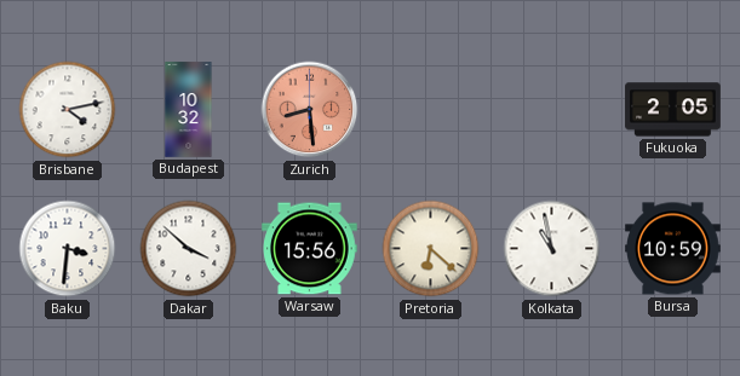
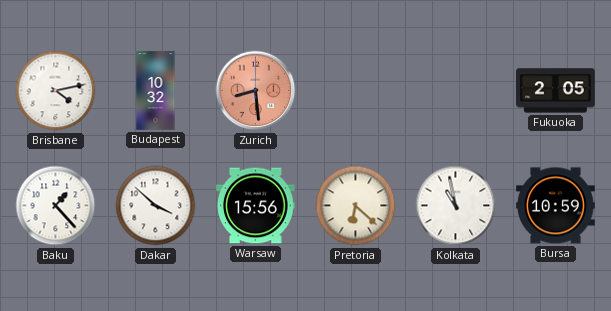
Baku: 3:31 -> 1:23 (56, 206)
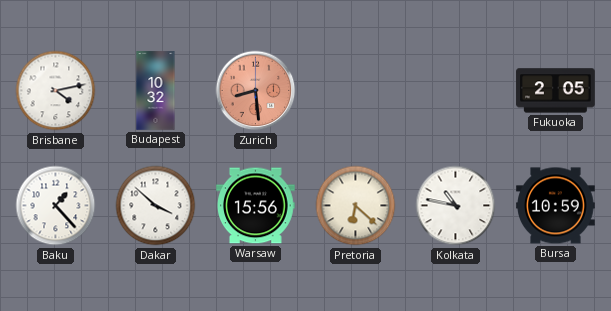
Kolkata: 10:58 -> 10:47 (456, 206)
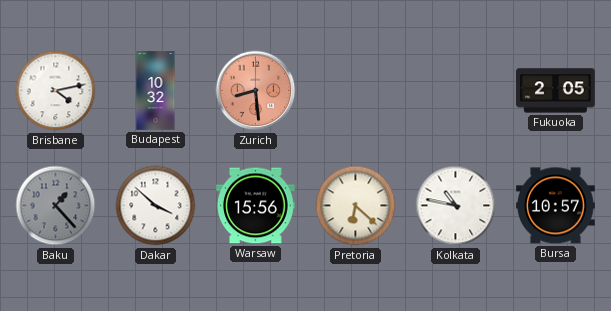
Baku dial: white -> grey (56, 206)
Bursa: 10:59 -> 10:57 (556, 206)
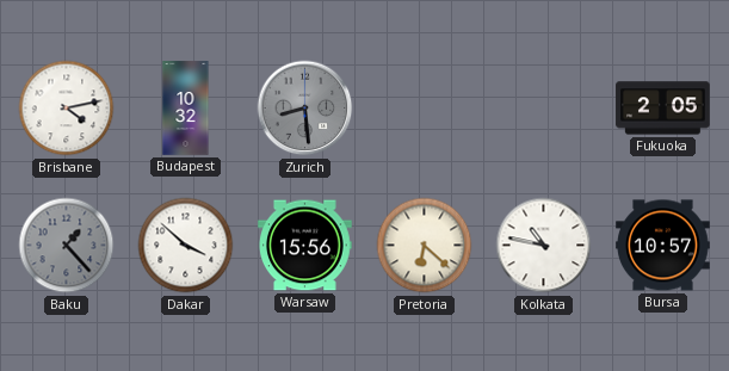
Zurich dial: salmon -> grey (305, 109)
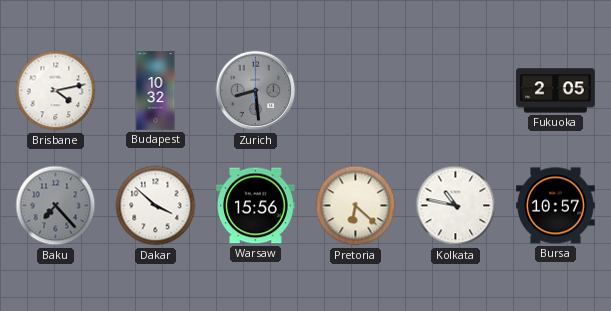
Baku: 1:23 -> 7:23 (56, 206)
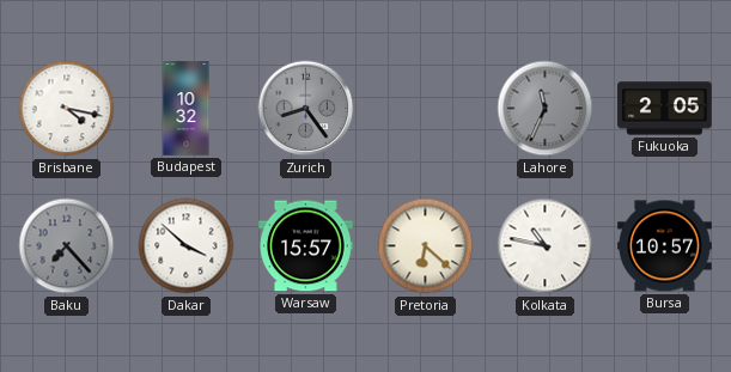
Brisbane: 4:13 -> 4:17 (67, 109)
Zurich: 8:29 -> 8:24 (306, 109)
Lahore: none -> 11:34 (546, 109)
Warsaw: 15:56 -> 15:57 (306, 246)
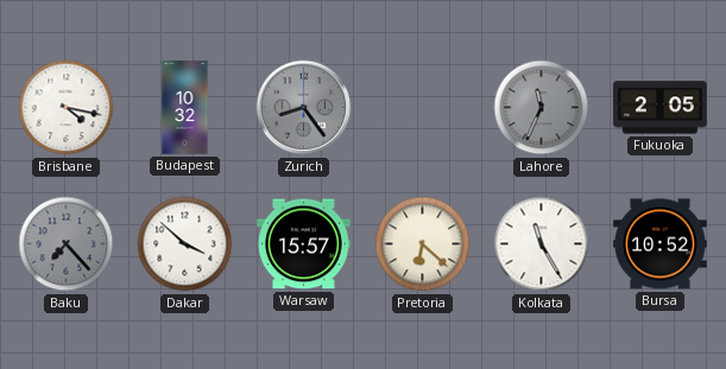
Kolkata: 10:47 -> 11:25 (542, 244)
Bursa: 10:57 -> 10:52 (661, 244)
